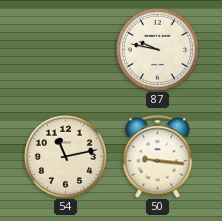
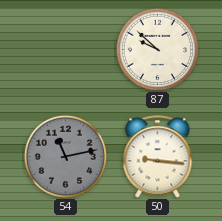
87: 9:47 -> 9:52 (157, 49)
54 dial: cream -> grey (65, 156)
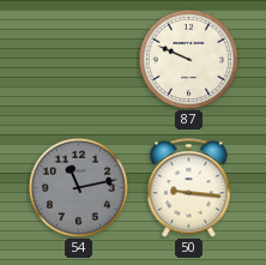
87: 9:52 -> 9:49 (188, 59)
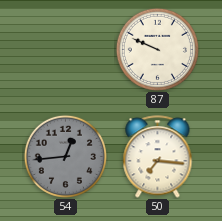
54: 11:13 -> 12:44 (65, 156)
50: 9:16 -> 7:16 (158, 157)
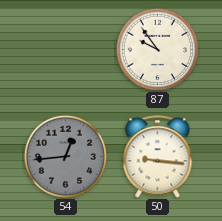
87: 9:49 -> 9:54 (157, 49)
50: 7:16 -> 9:16 (158, 157)
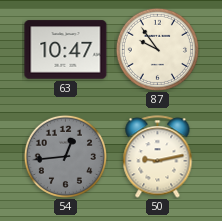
63: none -> 10:47 (66, 50)
50: 9:16 -> 9:13 (158, 157)
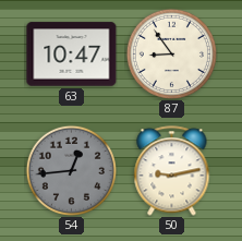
87: 9:54 -> 8:54 (171, 53)
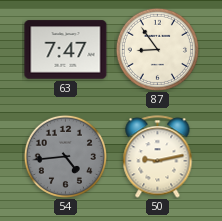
63: 10:47 -> 7:47 (66, 50)
54: 12:44 -> 4:44 (65, 156)
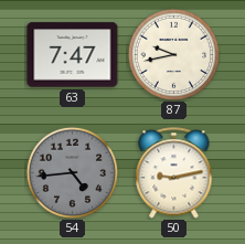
87: 8:54 -> 9:43 (173, 54)
